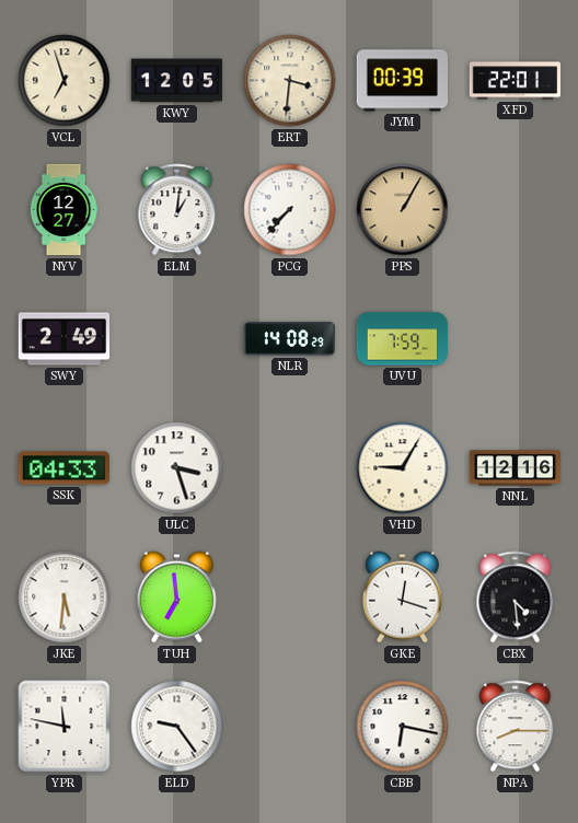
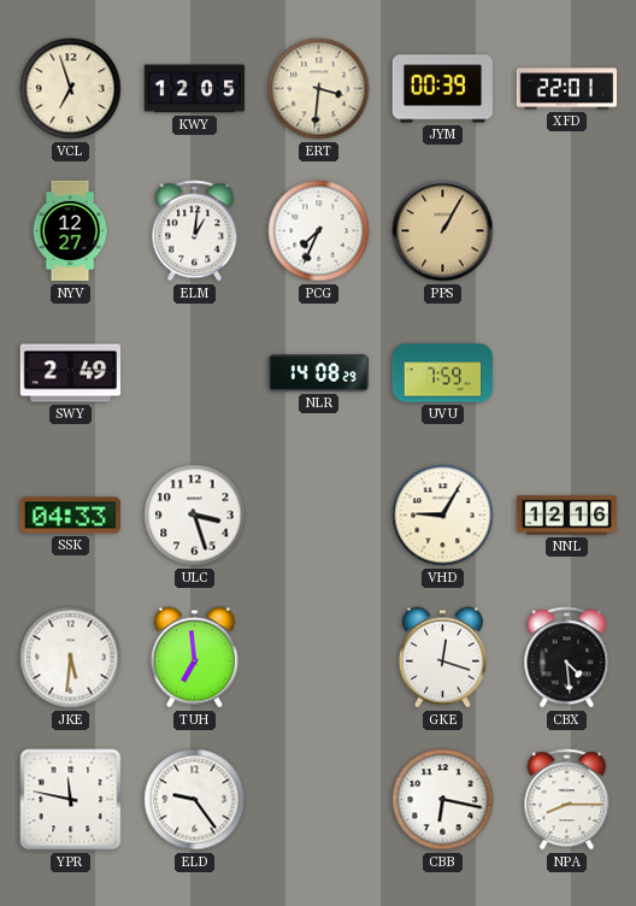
PCG: 7:37 -> 7:34 (319, 231)
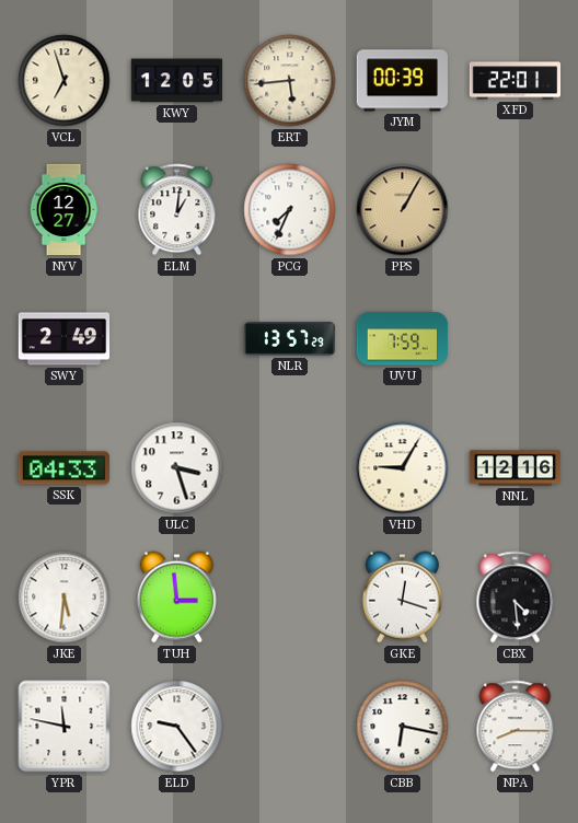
ERT: 3:31 -> 5:44 (290, 81)
NLR: 14:08 -> 13:57 (290, 339)
TUH: 6:59 -> 2:59 (176, 598)
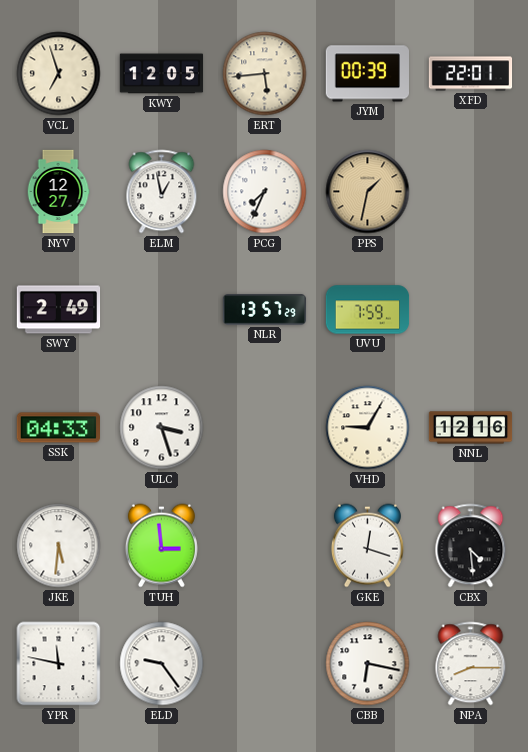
ELM: 1:01 -> 12:58 (162, 192)
PPS: 1:05 -> 1:32 (368, 192)
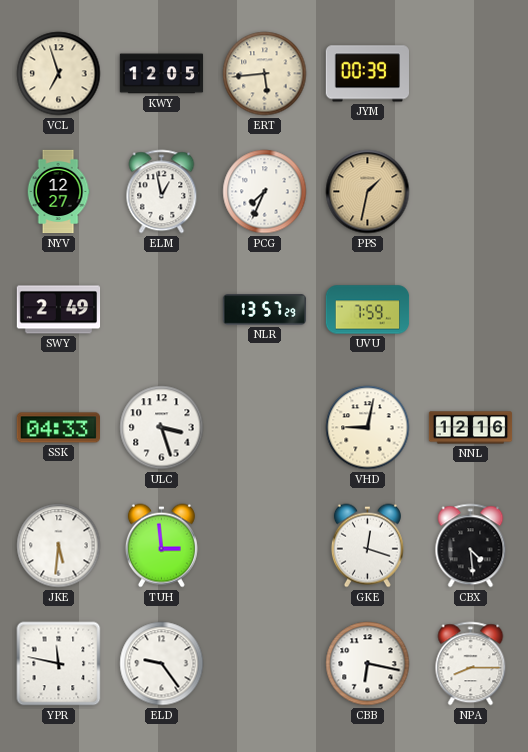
XFD: 22:01 -> none (471, 74)
VHD: 9:05 -> 9:02 (368, 428)
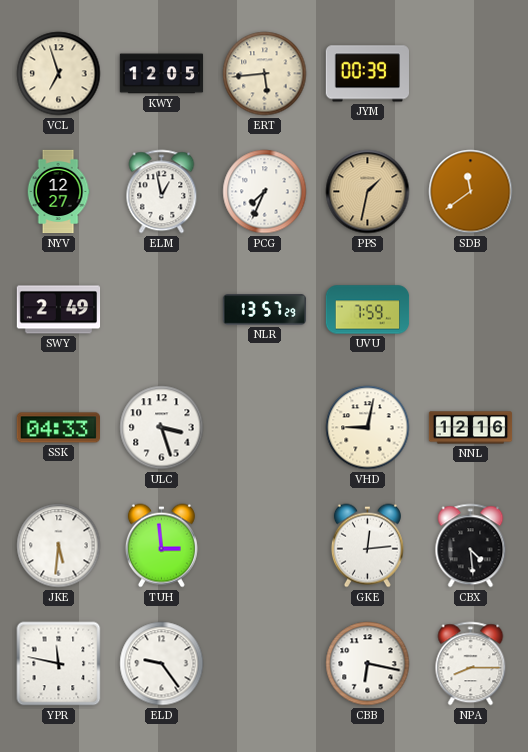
SDB: none -> 11:39 (471, 192)
GKE: 12:18 -> 12:14 (367, 546)
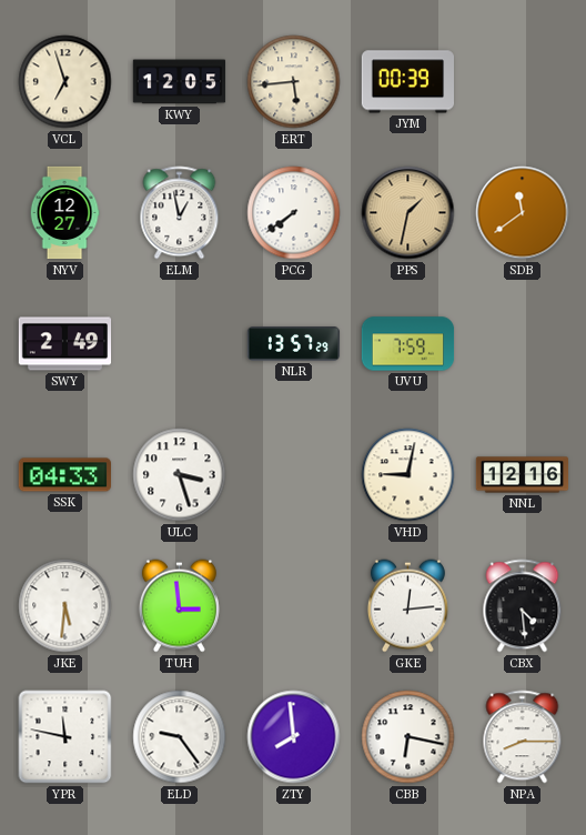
PCG: 7:34 -> 7:39 (294, 213)
ZTY: none -> 7:59 (294, 737)
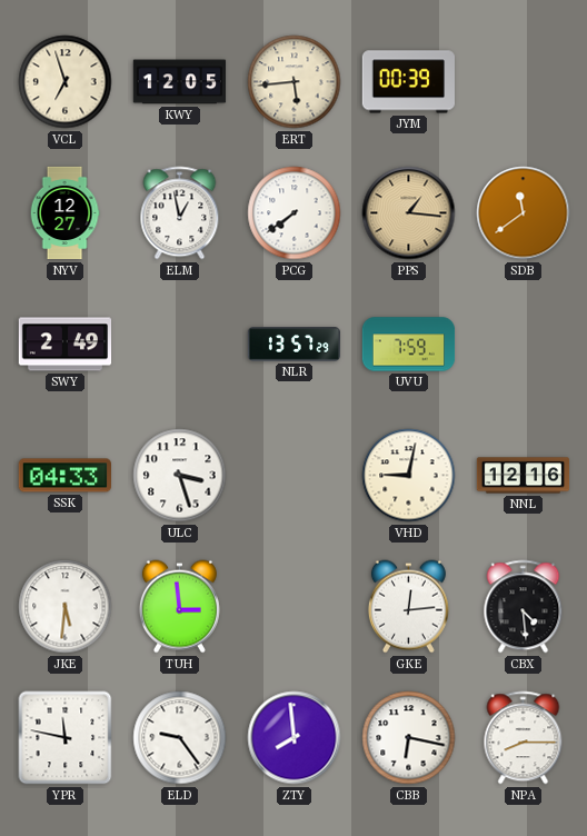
PPS: 1:32 -> 1:16 (409, 213)
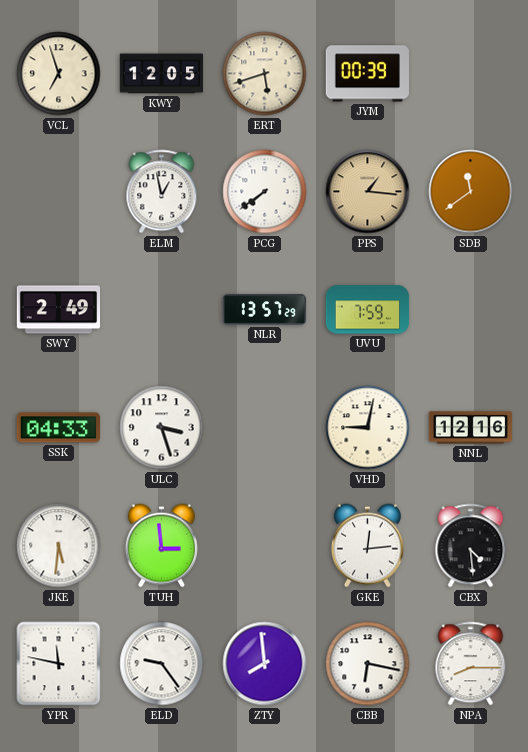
ERT: 5:44 -> 5:42 (265, 74)
NYV: 12:27 -> none (64, 213)
